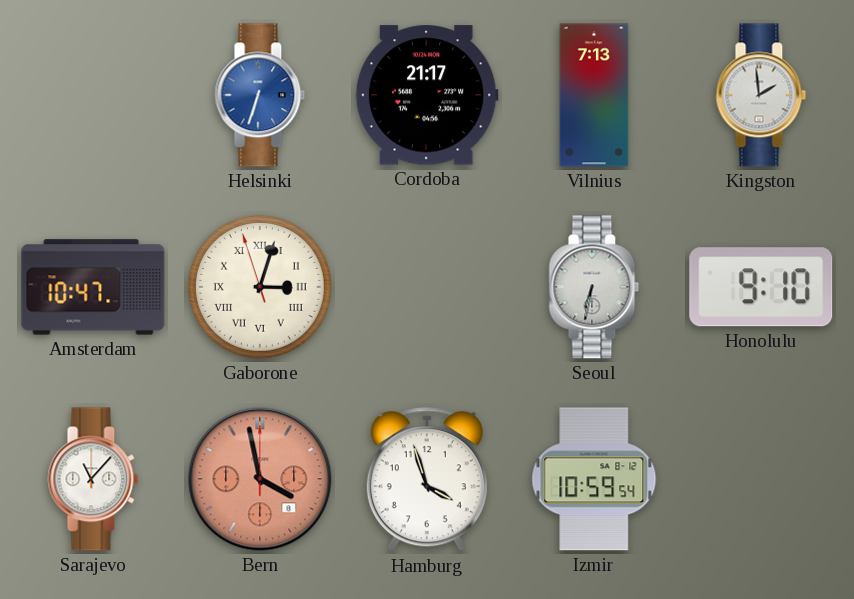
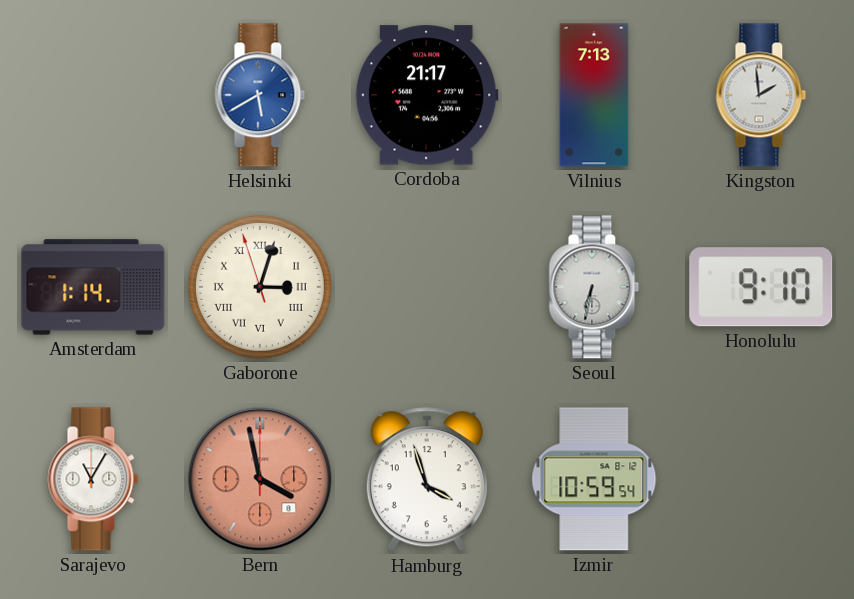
Helsinki: 6:33 -> 5:40 (260, 95)
Amsterdam: 10:47 -> 1:14 (93, 287)
Sarajevo: 11:07 -> 11:05 (93, 479)
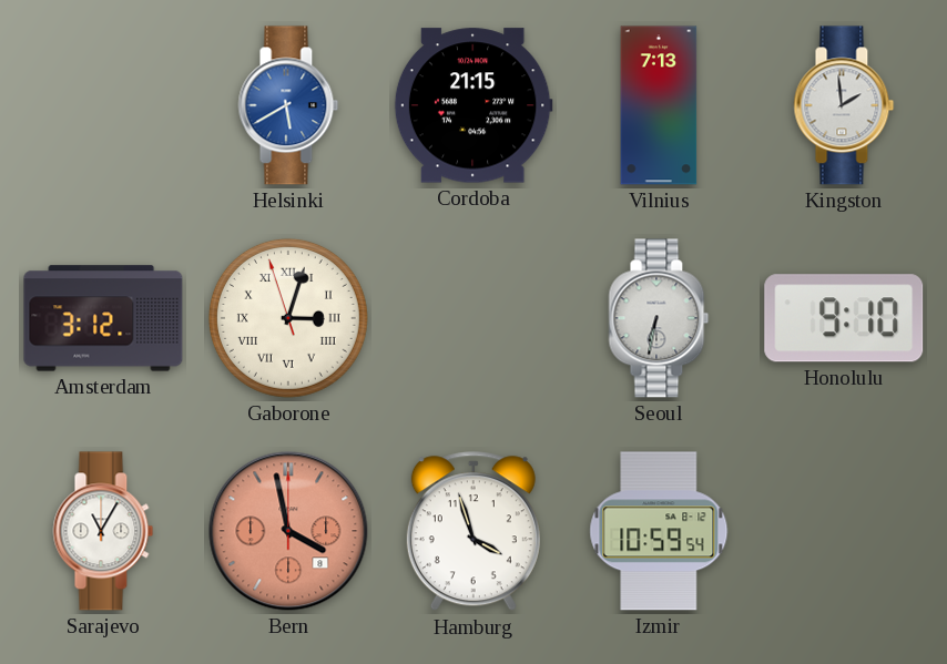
Cordoba: 21:17 -> 21:15 (473, 105)
Amsterdam: 1:14 -> 3:12 (103, 318)
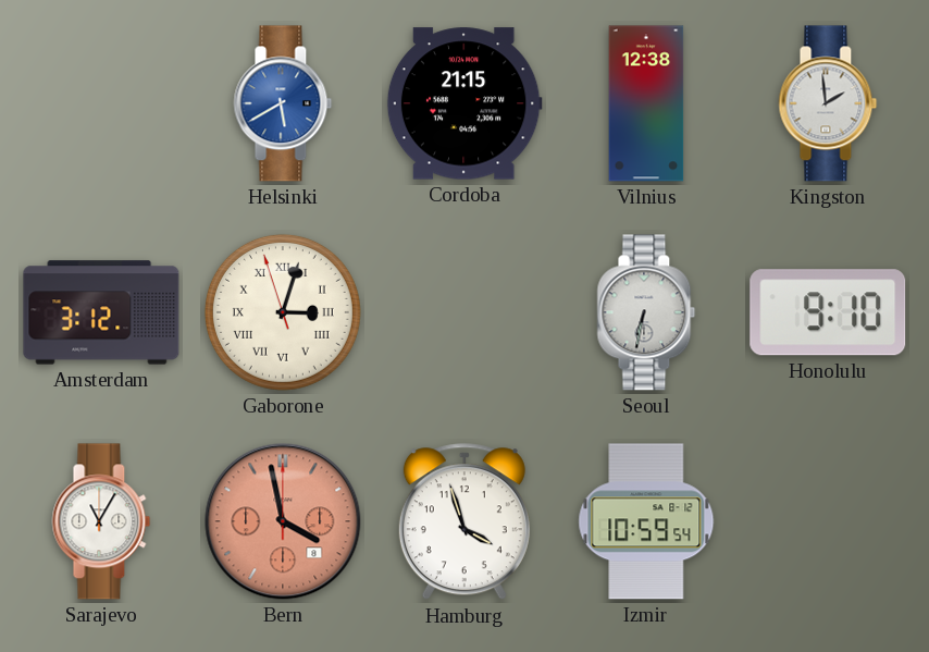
Vilnius: 7:13 -> 12:38 (646, 103)
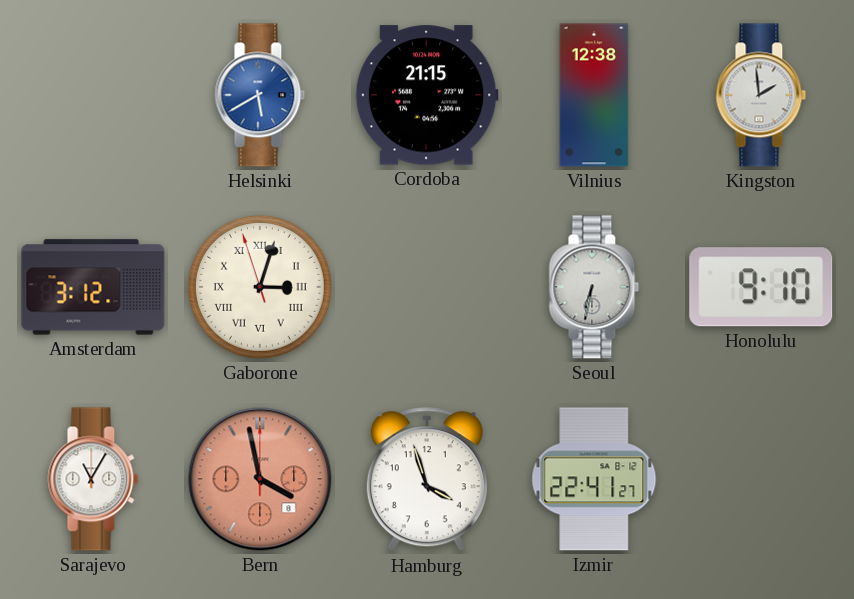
Izmir: 10:59 -> 22:41 (594, 479)
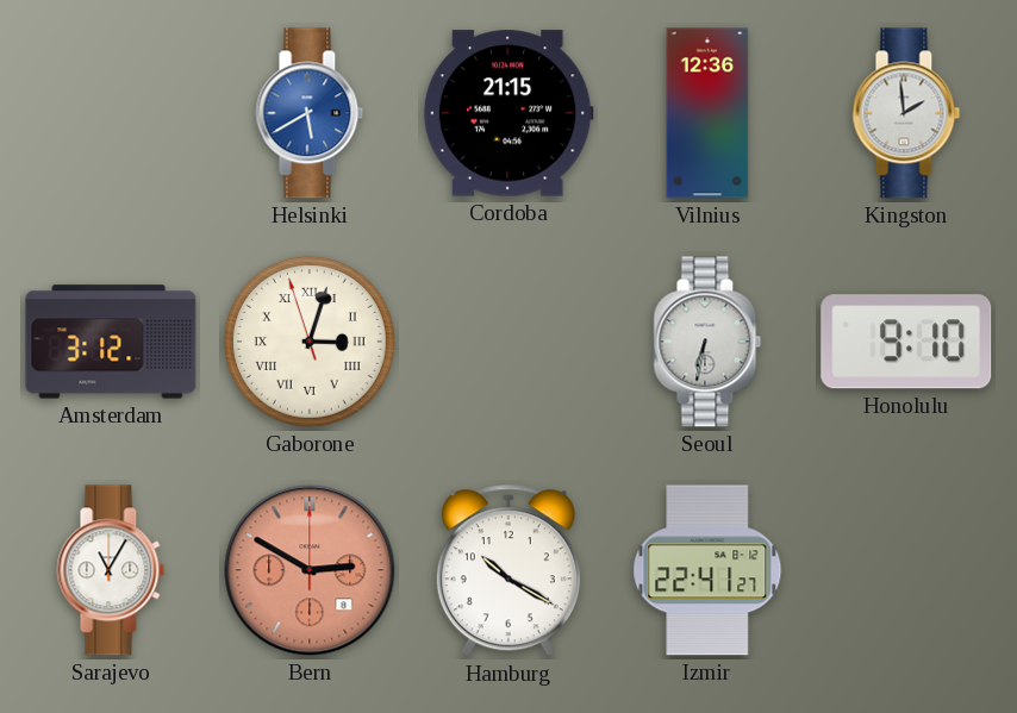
Vilnius: 12:38 -> 12:36 (707, 113)
Bern: 3:58 -> 2:50 (310, 570)
Hamburg: 3:57 -> 10:20 (509, 571)
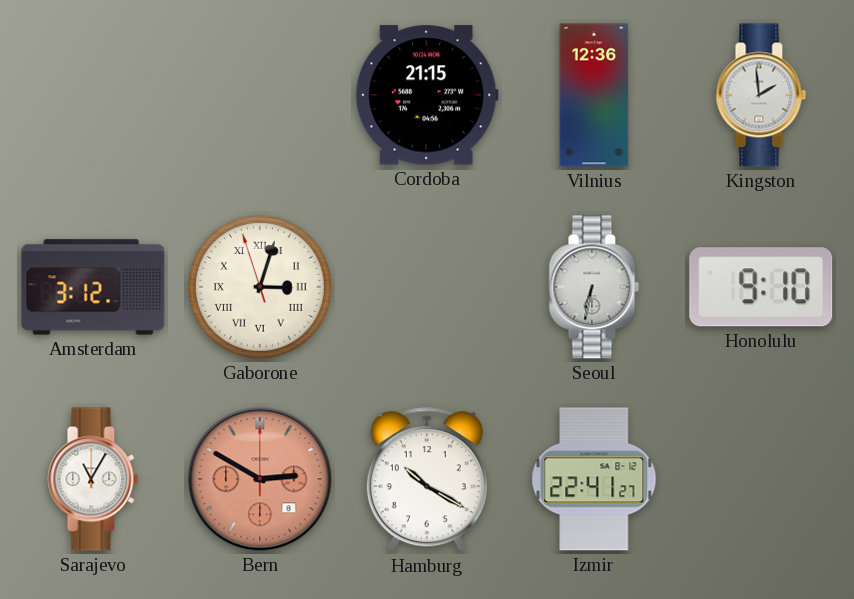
Helsinki: 5:40 -> none (310, 113)
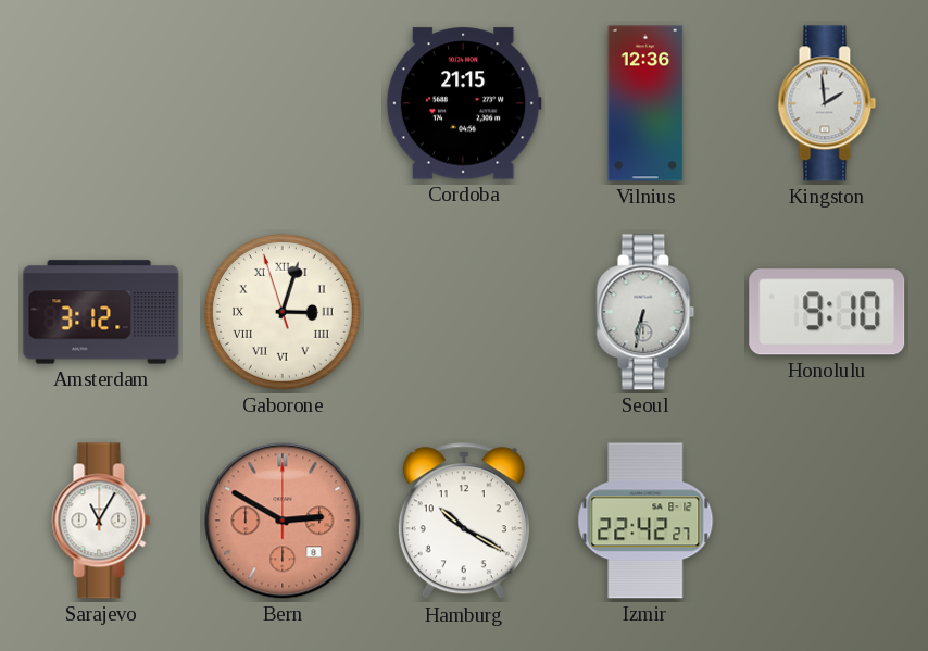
Izmir: 22:41 -> 22:42 (645, 521)
